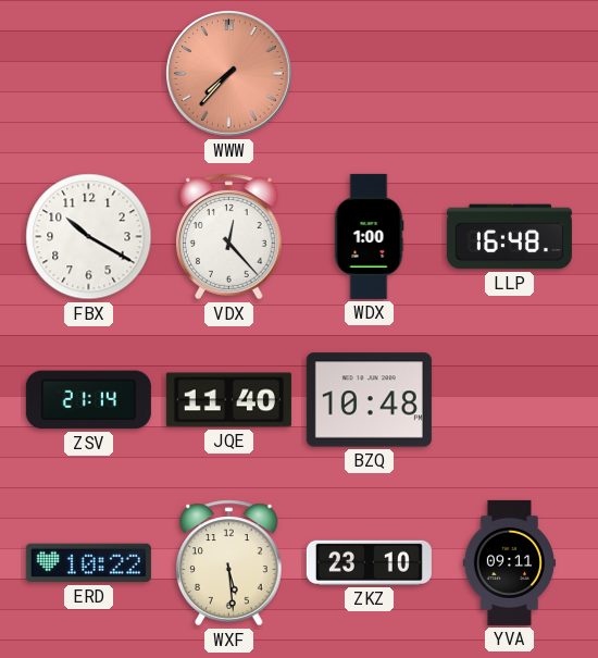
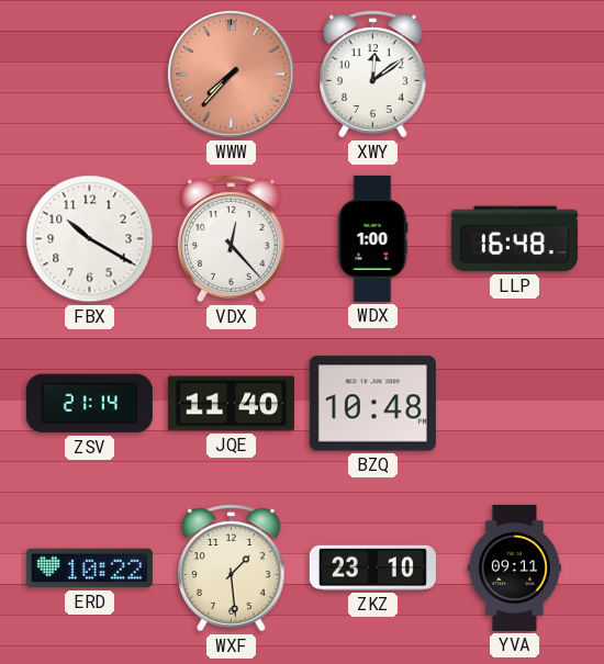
XWY: none -> 12:09 (373, 75)
WXF: 5:29 -> 1:29 (232, 569)
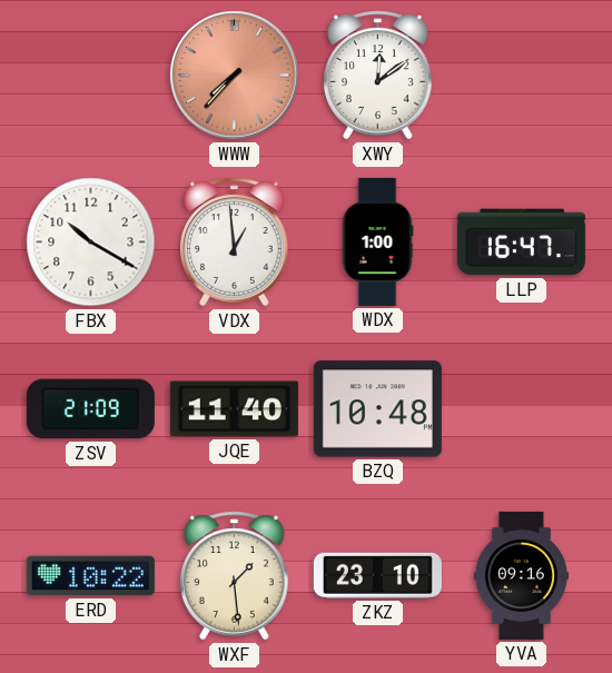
VDX: 12:23 -> 12:59 (235, 243)
LLP: 16:48 -> 16:47 (521, 243)
ZSV: 21:14 -> 21:09 (90, 409)
YVA: 09:11 -> 09:16 (521, 575)
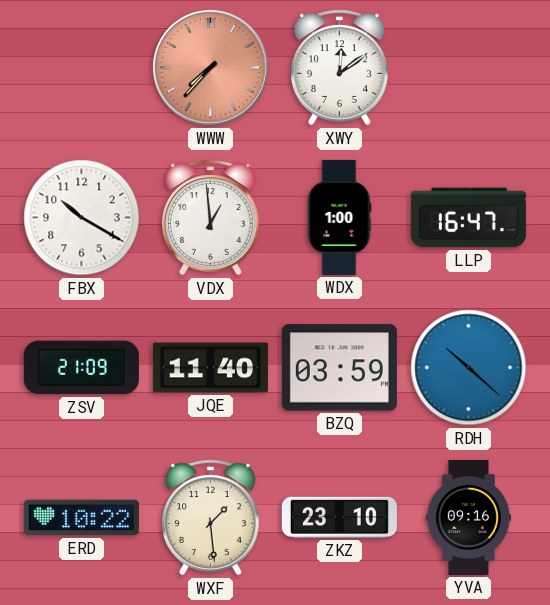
BZQ: 10:48 -> 03:59 (339, 368)
RDH: none -> 10:22 (469, 368)
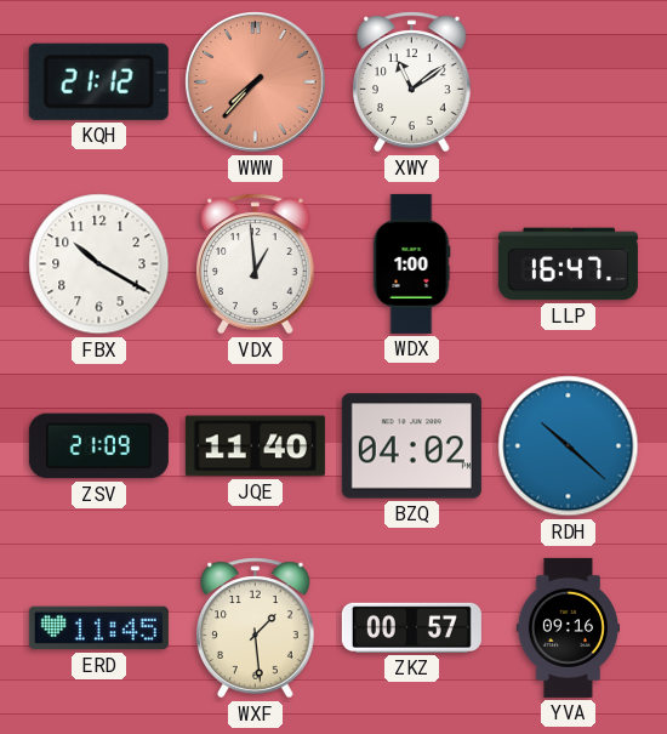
KQH: none -> 21:12 (98, 81)
XWY: 12:09 -> 11:09 (412, 82)
BZQ: 03:59 -> 04:02 (411, 446)
ERD: 10:22 -> 11:45 (98, 628)
ZKZ: 23:10 -> 00:57 (411, 627)
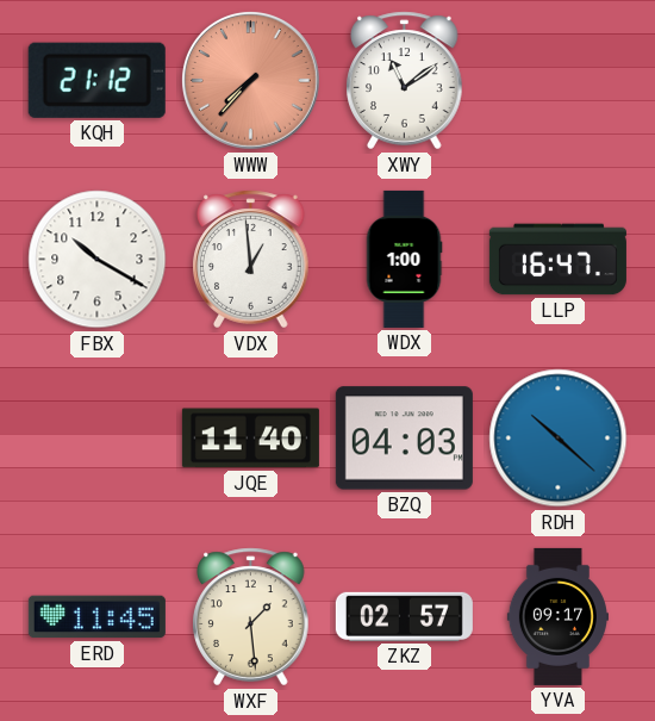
ZSV: 21:09 -> none (98, 446)
BZQ: 04:02 -> 04:03 (404, 439)
ZKZ: 00:57 -> 02:57 (404, 616)
YVA: 09:16 -> 09:17 (557, 616)
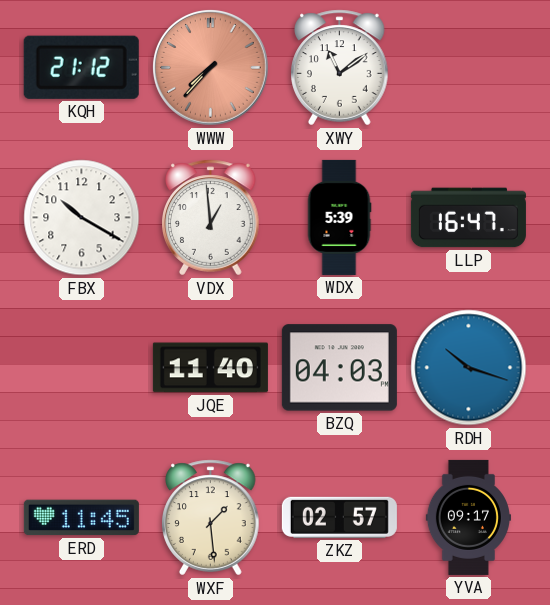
WDX: 1:00 -> 5:39 (339, 217)
RDH: 10:22 -> 10:18 (469, 368)
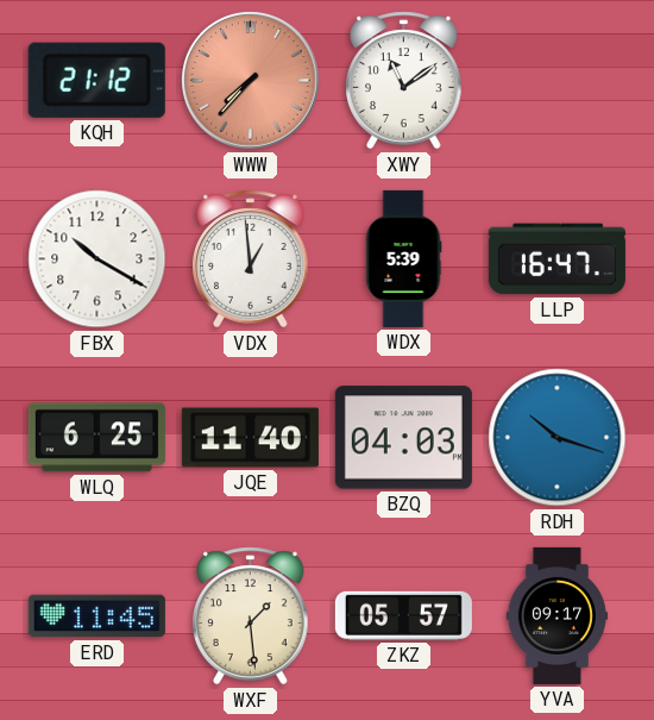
WLQ: none -> 6:25 (96, 438)
ZKZ: 02:57 -> 05:57 (403, 615)
